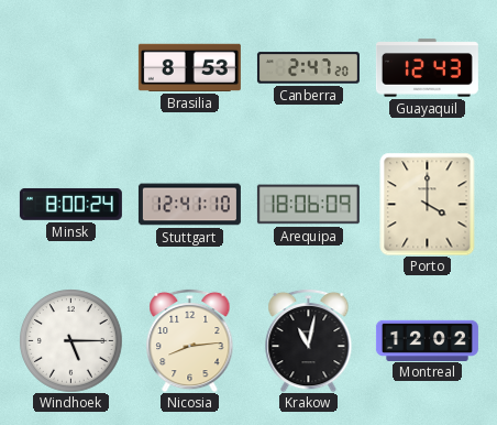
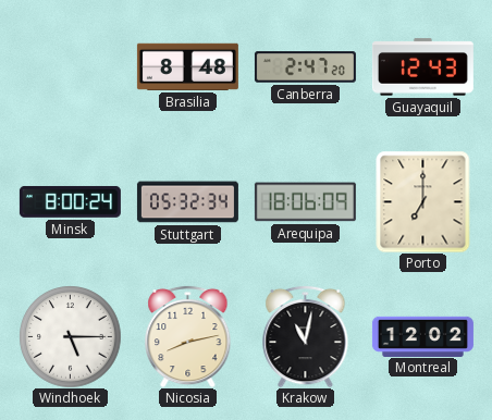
Brasilia: 8:53 -> 8:48 (187, 66)
Stuttgart: 12:41 -> 05:32 (187, 202)
Porto: 4:00 -> 7:00 (423, 201)
Nicosia: 8:14 -> 8:13 (188, 336)
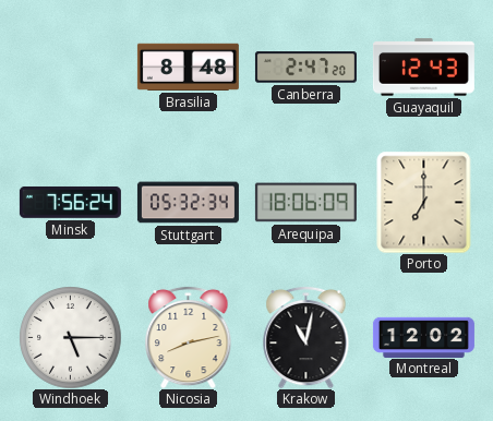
Minsk: 8:00 -> 7:56 (70, 202)
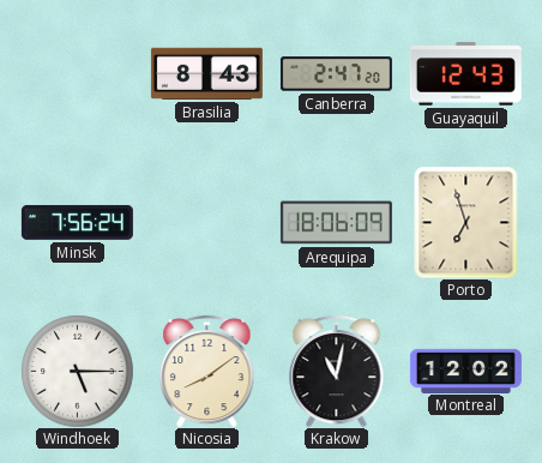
Brasilia: 8:48 -> 8:43 (206, 73)
Stuttgart: 05:32 -> none (188, 203)
Porto: 7:00 -> 6:57 (466, 222)
Nicosia: 8:13 -> 8:09 (207, 371)
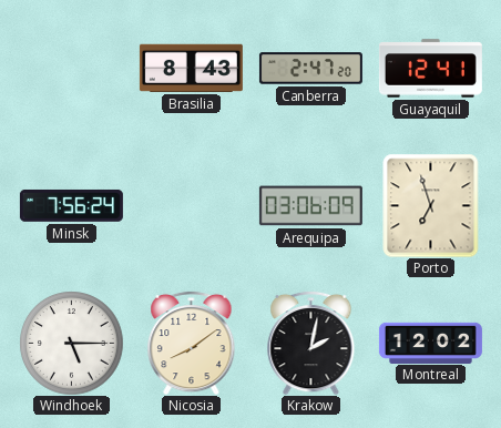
Guayaquil: 12:43 -> 12:41 (430, 69)
Arequipa: 18:06 -> 03:06 (310, 206)
Krakow: 11:02 -> 2:02 (311, 343)
